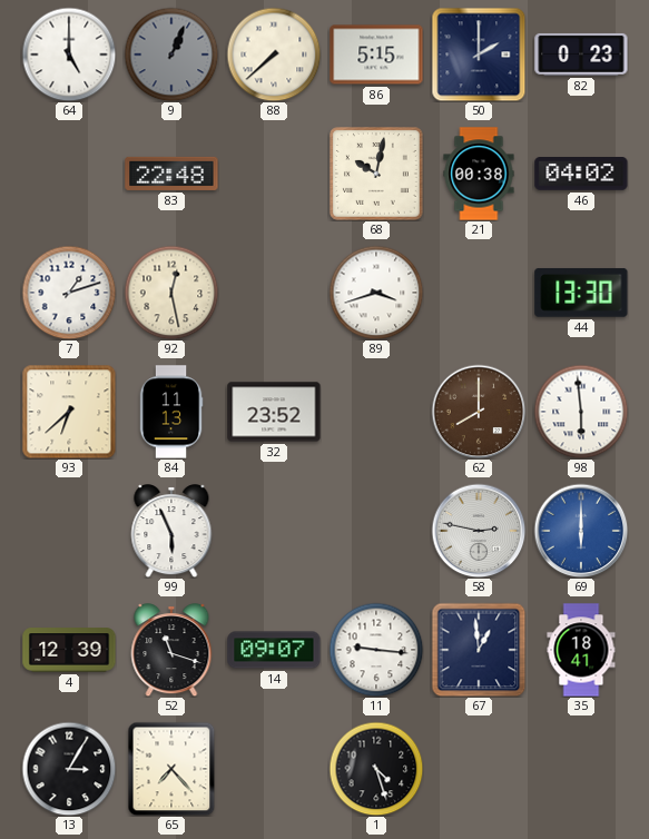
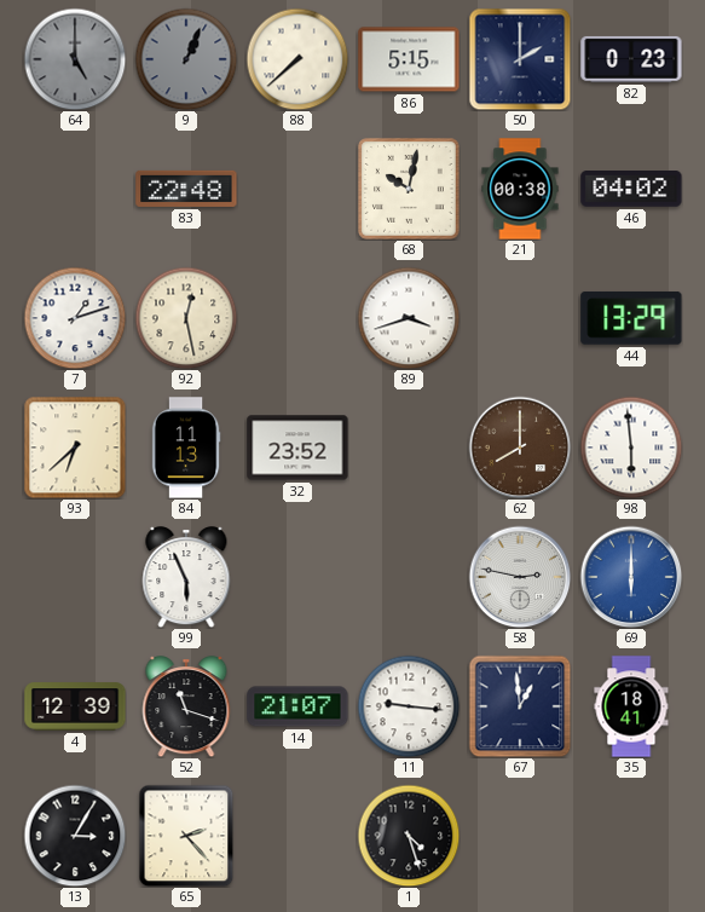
64 dial: white -> grey (75, 59)
44: 13:30 -> 13:29 (631, 318)
14: 09:07 -> 21:07 (297, 706)
65: 7:23 -> 2:23 (186, 836)
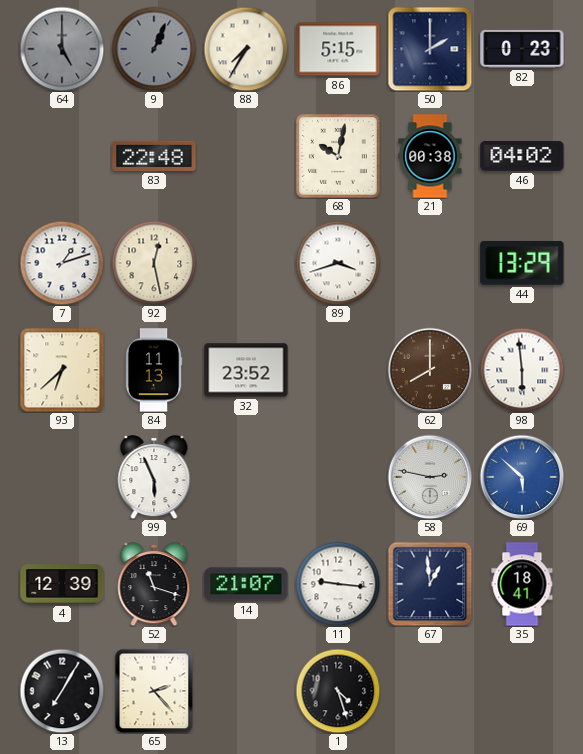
88: 7:38 -> 7:35 (246, 49)
69: 6:00 -> 5:52 (522, 477)
13: 3:05 -> 7:05 (62, 691)
